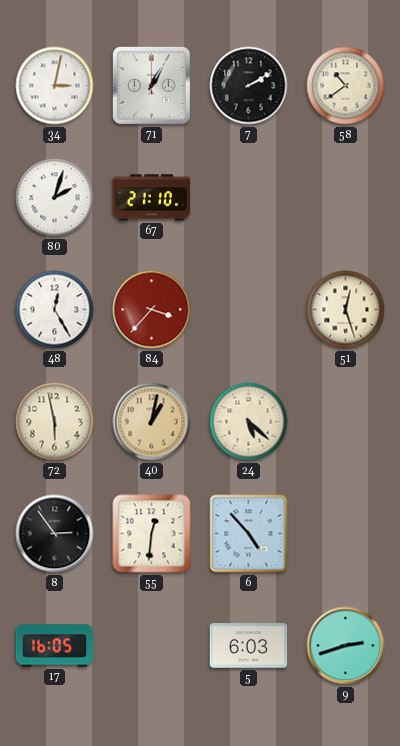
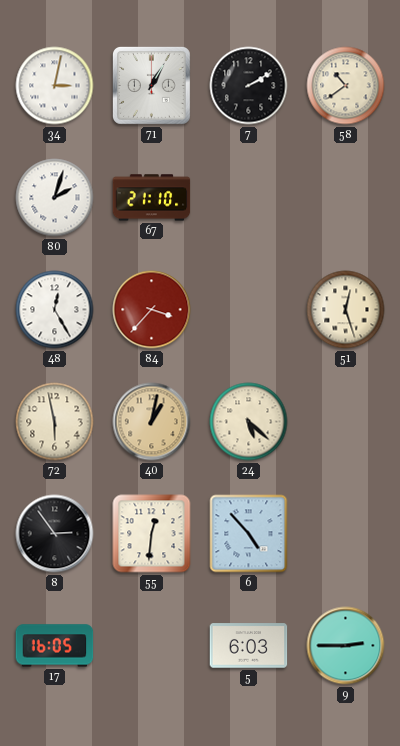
9: 2:42 -> 2:45 (346, 646)
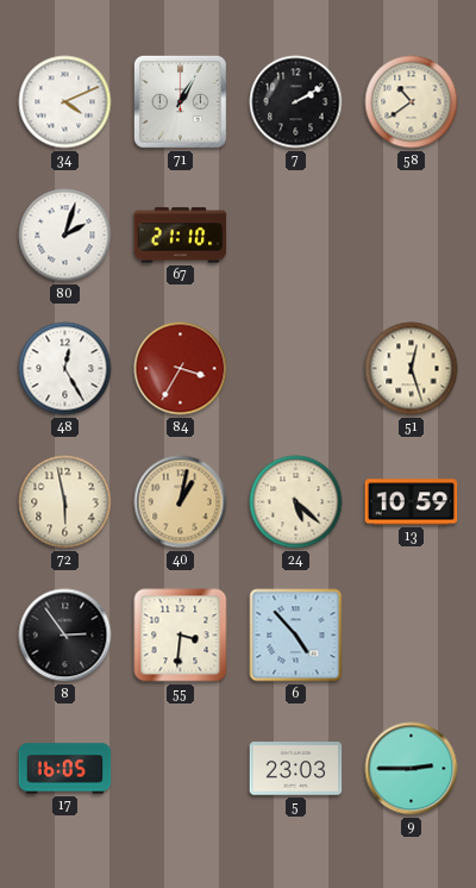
34: 3:02 -> 4:11 (65, 102)
84: 3:37 -> 3:35 (181, 369)
13: none -> 10:59 (412, 502)
55: 12:31 -> 3:31 (181, 636)
5: 6:03 -> 23:03 (296, 769)
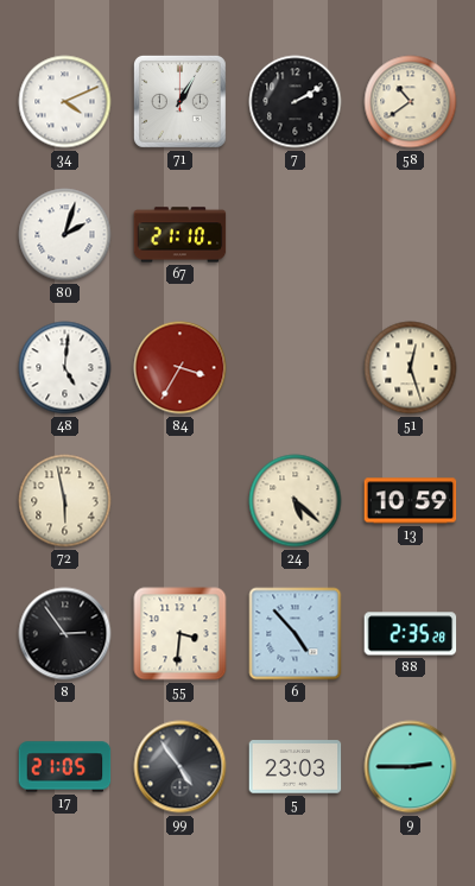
48: 12:25 -> 5:01 (65, 368)
40: 1:02 -> none (181, 502)
88: none -> 2:35 (411, 634)
17: 16:05 -> 21:05 (65, 767)
99: none -> 4:54 (180, 767)
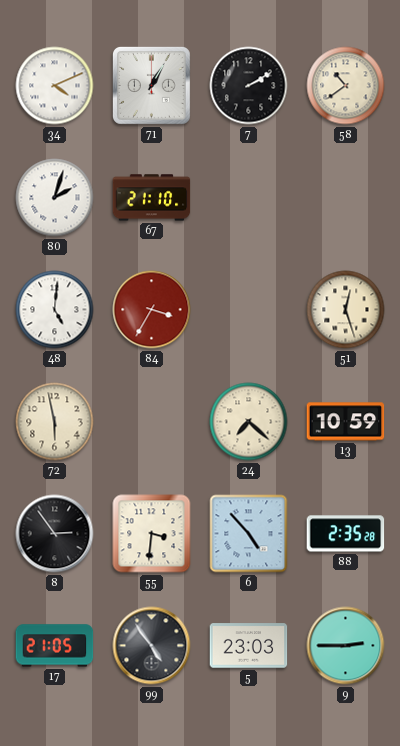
24: 5:22 -> 7:22 (249, 422)
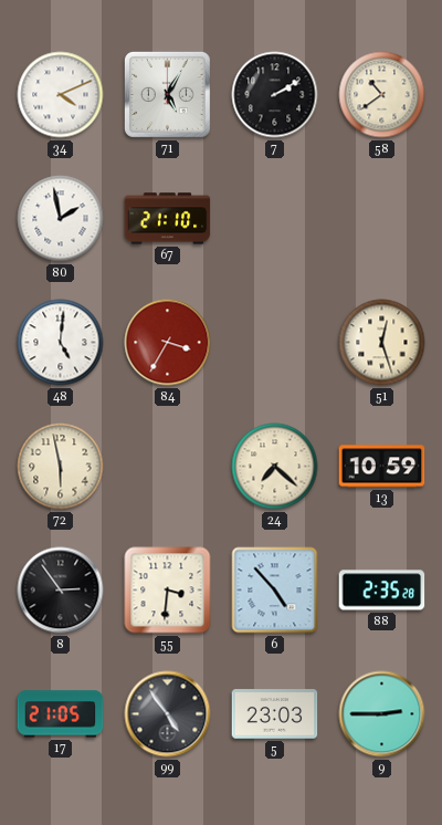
71: 1:05 -> 5:05 (167, 94)
80: 2:03 -> 1:58 (61, 219)
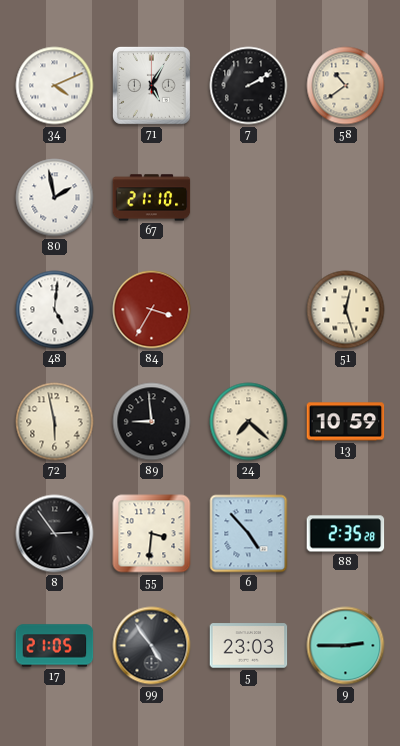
89: none -> 8:59 (152, 422)
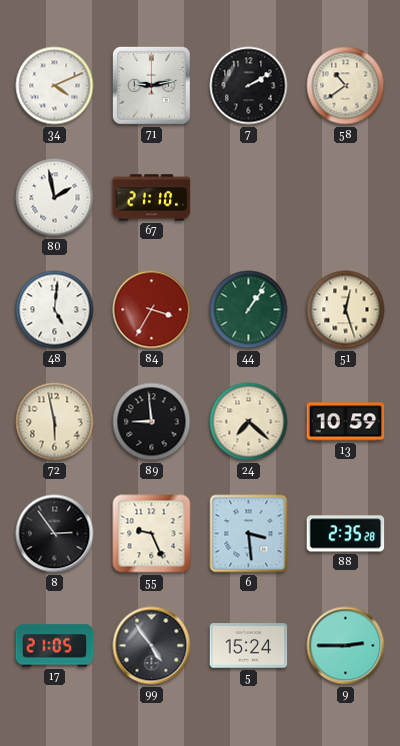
71: 5:05 -> 9:13 (151, 85)
44: none -> 1:06 (249, 310)
55: 3:31 -> 9:26 (152, 534)
6: 4:53 -> 3:29 (249, 534)
5: 23:03 -> 15:24 (249, 646)
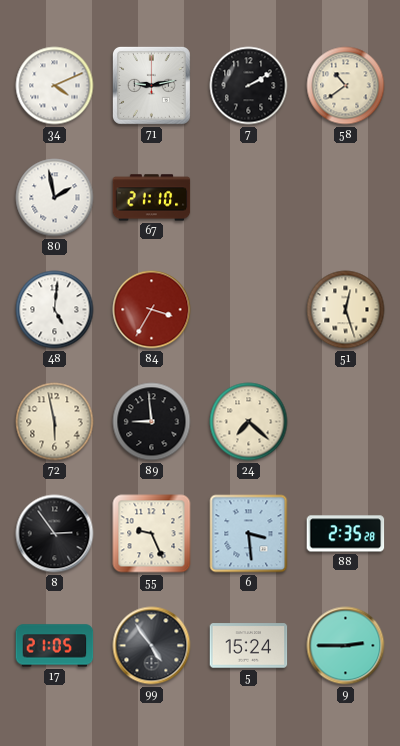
44: 1:06 -> none (249, 310)
13: 10:59 -> none (346, 422)
